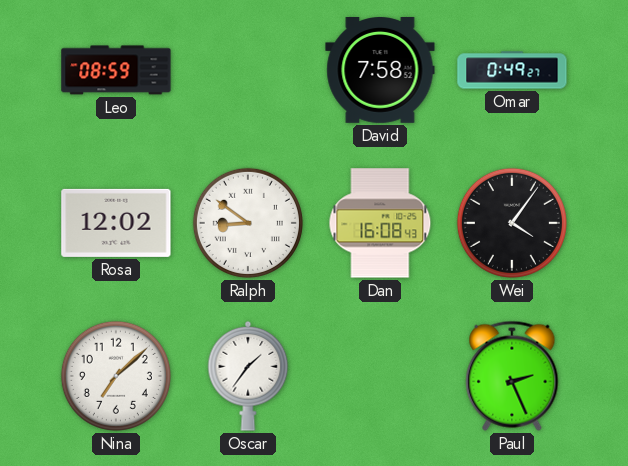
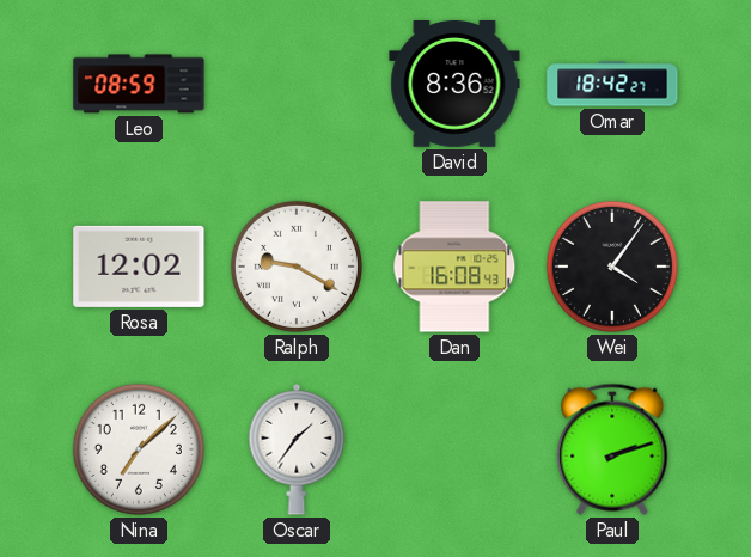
David: 7:58 -> 8:36 (454, 85)
Omar: 0:49 -> 18:42 (612, 84)
Ralph: 8:51 -> 9:20 (297, 267)
Paul: 2:26 -> 2:12 (612, 449)
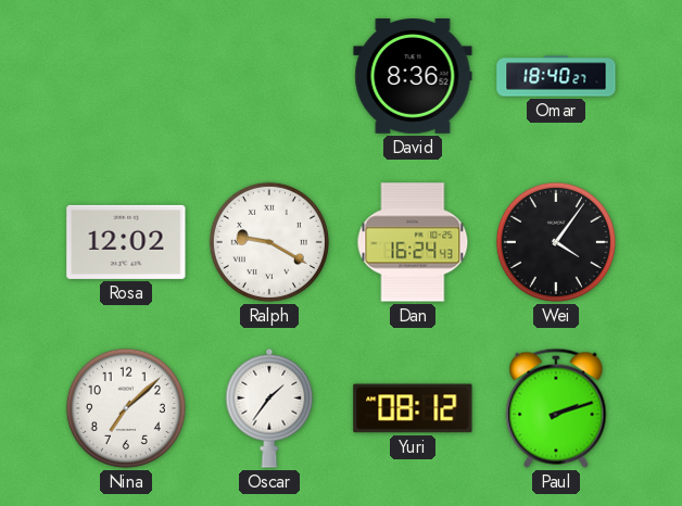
Leo: 08:59 -> none (139, 84)
Omar: 18:42 -> 18:40 (556, 76)
Dan: 16:08 -> 16:24 (413, 242)
Yuri: none -> 08:12 (413, 408)
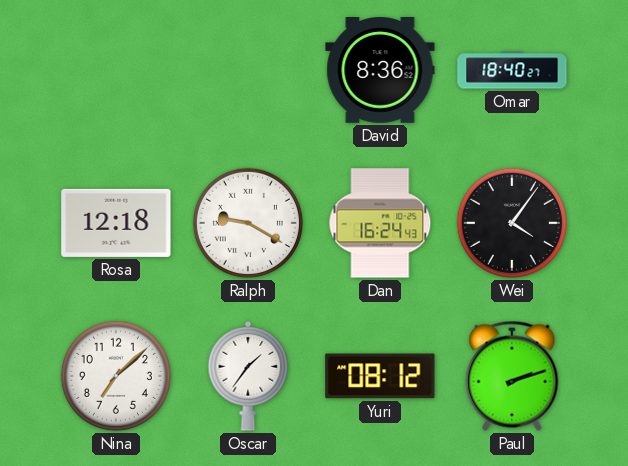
Rosa: 12:02 -> 12:18 (116, 223)
